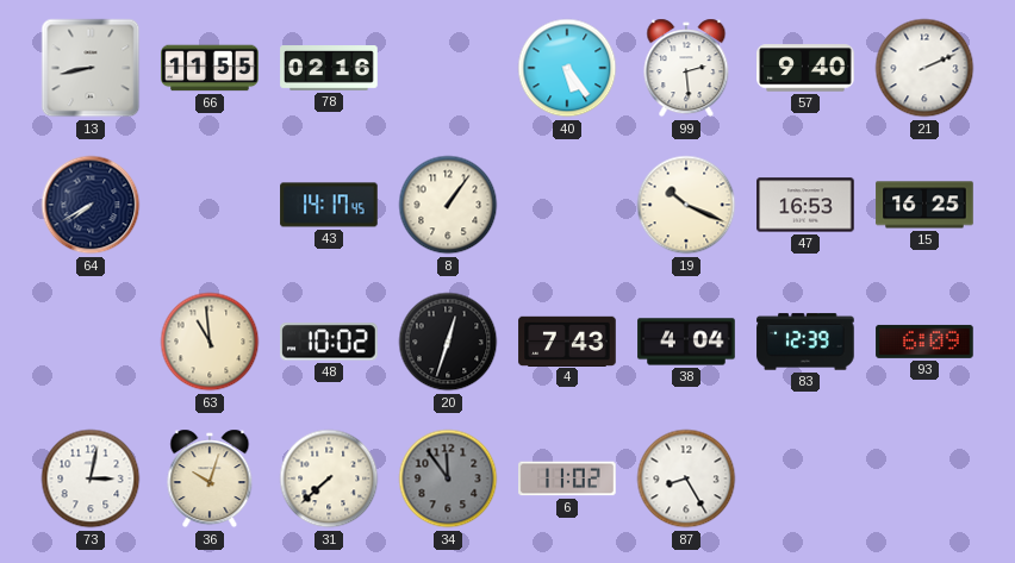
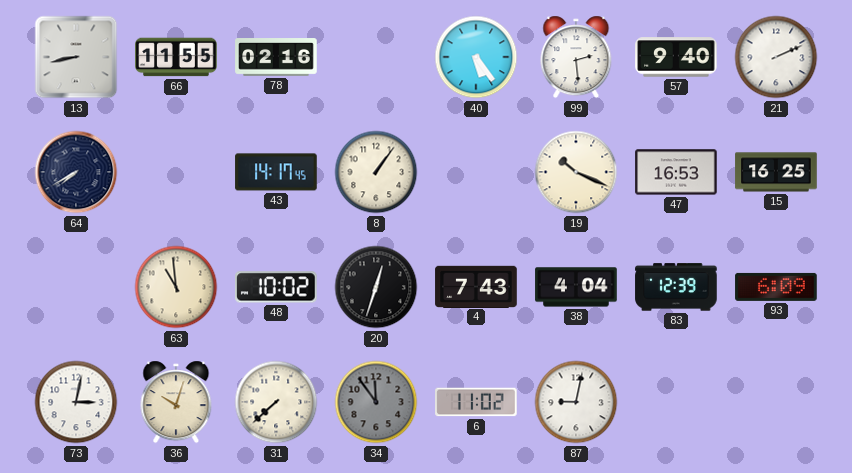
87: 8:25 -> 9:02 (576, 402)
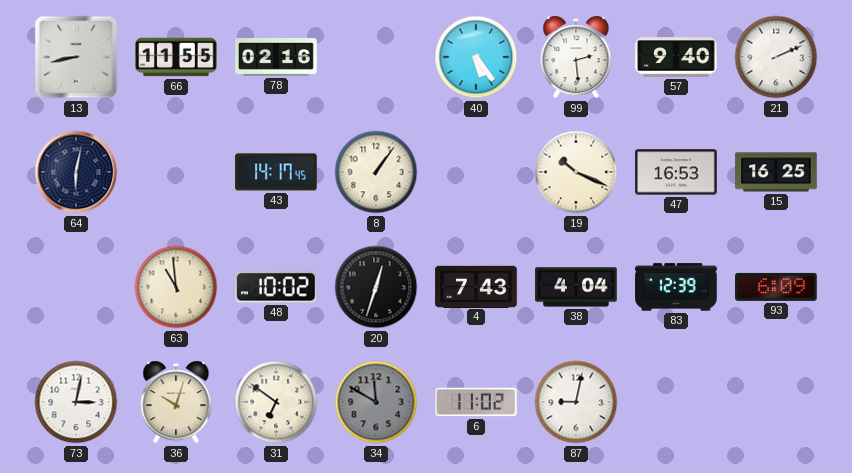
64: 7:40 -> 6:02 (76, 172)
31: 7:38 -> 6:51 (276, 402)
34: 11:54 -> 11:50 (376, 402)
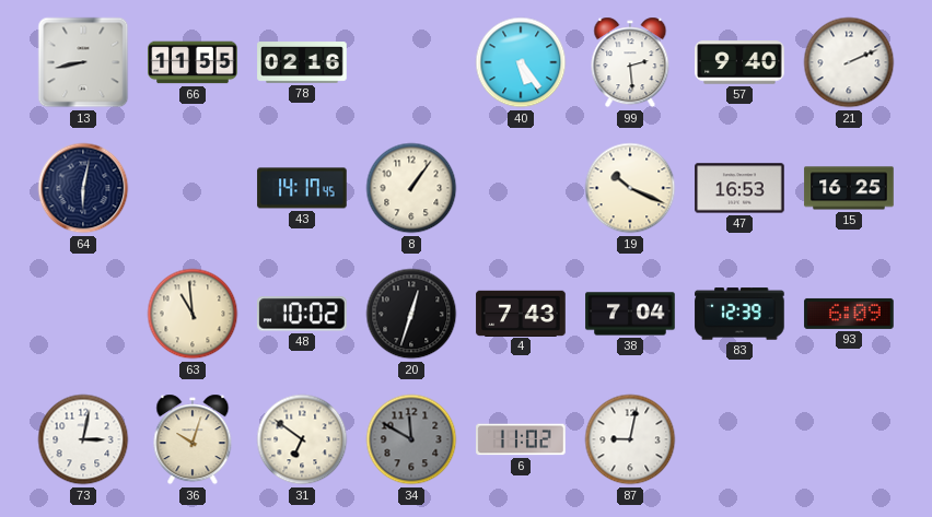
38: 4:04 -> 7:04 (630, 314)
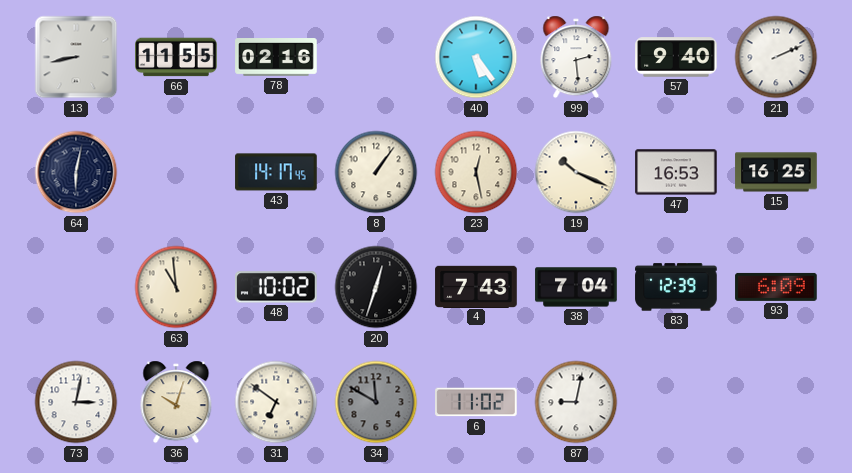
23: none -> 12:28 (476, 172)
